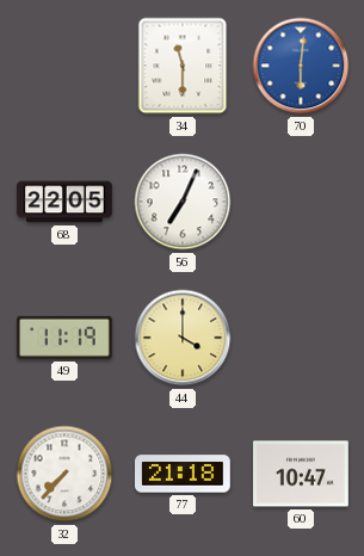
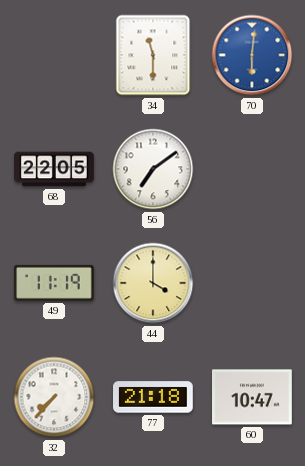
56: 7:04 -> 7:09 (153, 169)
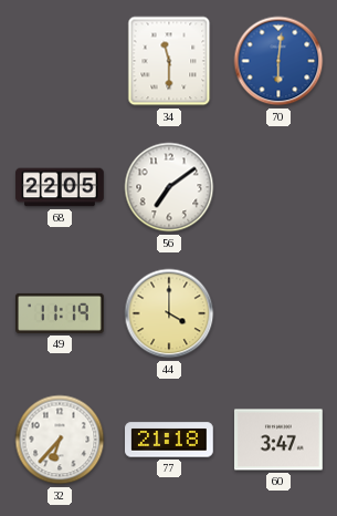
32: 7:37 -> 6:37 (60, 440)
60: 10:47 -> 3:47 (280, 440)
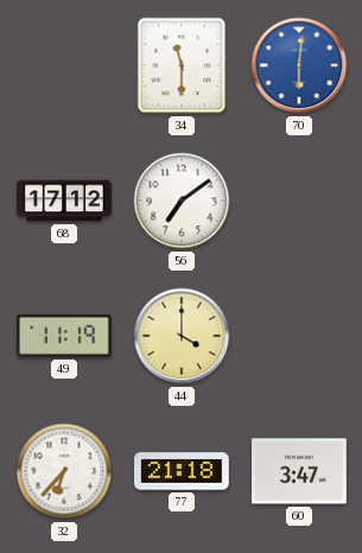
68: 22:05 -> 17:12 (64, 201)
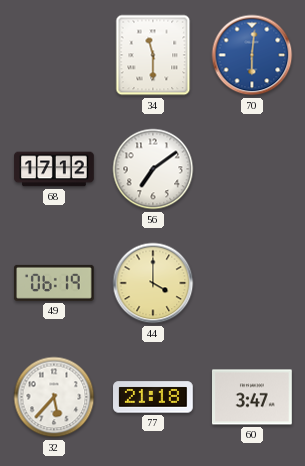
49: 11:19 -> 06:19 (55, 283)
32: 6:37 -> 5:37 (54, 397)
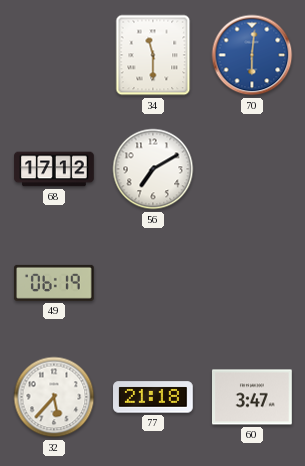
56: 7:09 -> 7:10 (153, 169)
44: 4:00 -> none (153, 283)
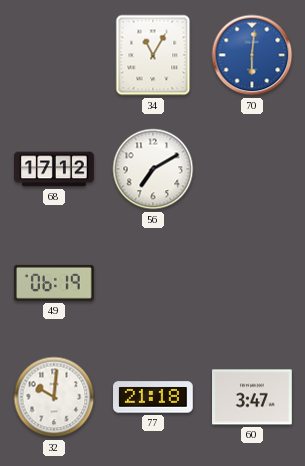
34: 11:30 -> 11:05 (153, 55)
32: 5:37 -> 10:01 (54, 397)
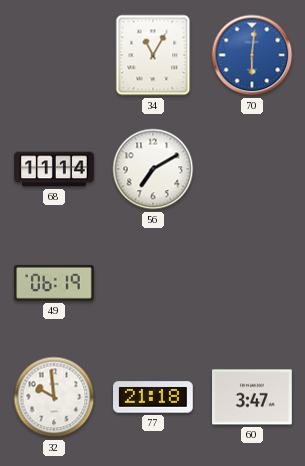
68: 17:12 -> 11:14 (54, 169)
32: 10:01 -> 9:59 (54, 397)
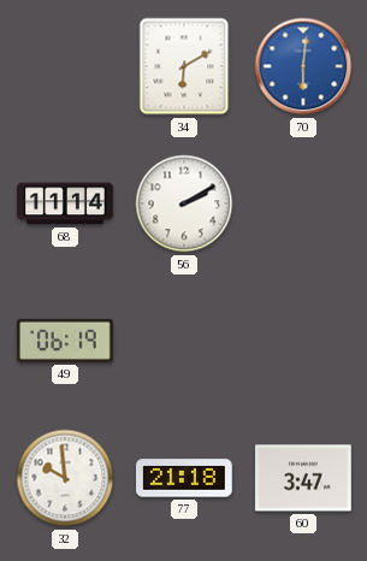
34: 11:05 -> 6:10 (184, 66)
56: 7:10 -> 2:10 (184, 203)
